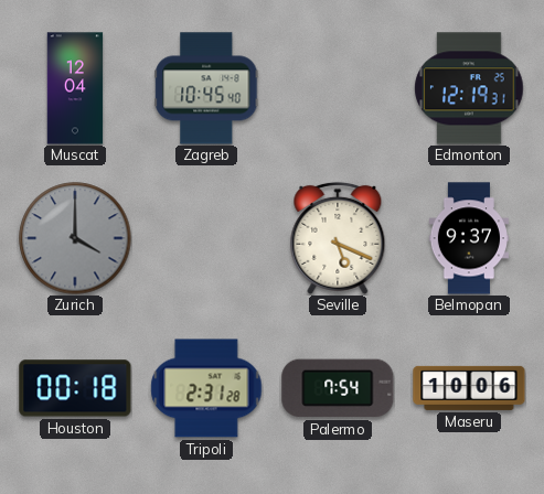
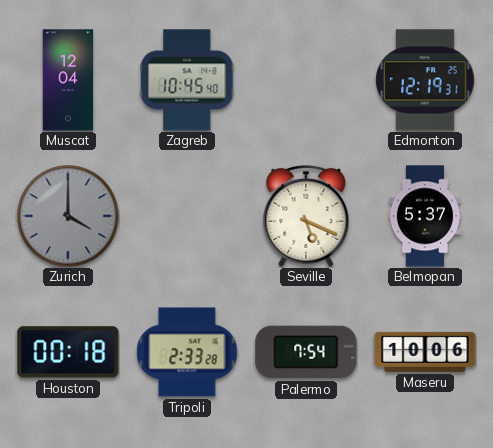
Belmopan: 9:37 -> 5:37 (425, 216)
Tripoli: 2:31 -> 2:33 (187, 352)
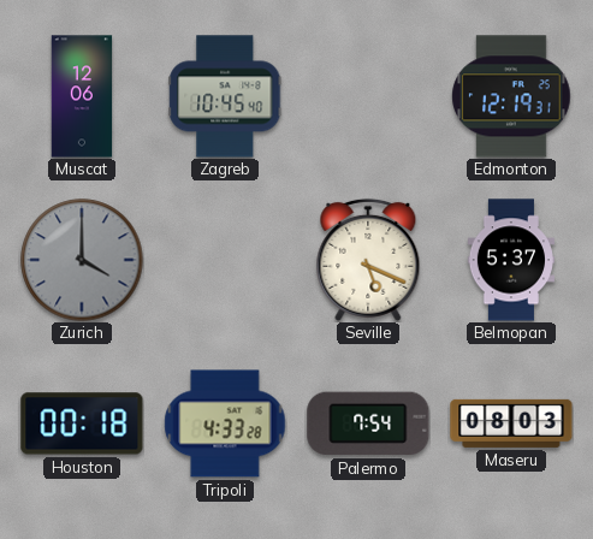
Muscat: 12:04 -> 12:06 (82, 96)
Tripoli: 2:33 -> 4:33 (225, 423)
Maseru: 10:06 -> 08:03 (511, 423)
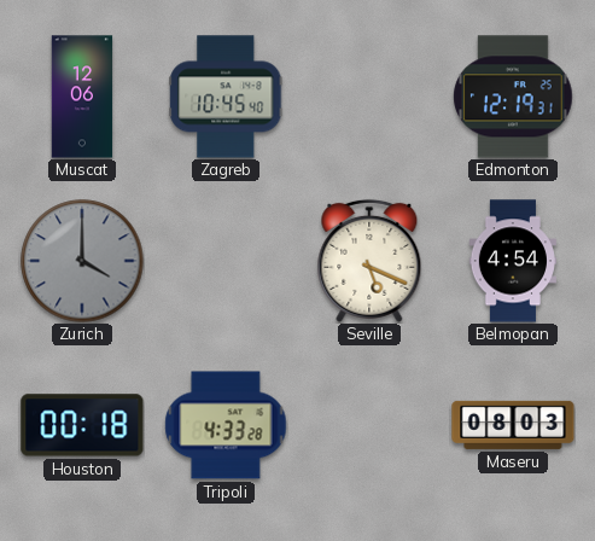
Belmopan: 5:37 -> 4:54 (513, 261)
Palermo: 7:54 -> none (368, 423)
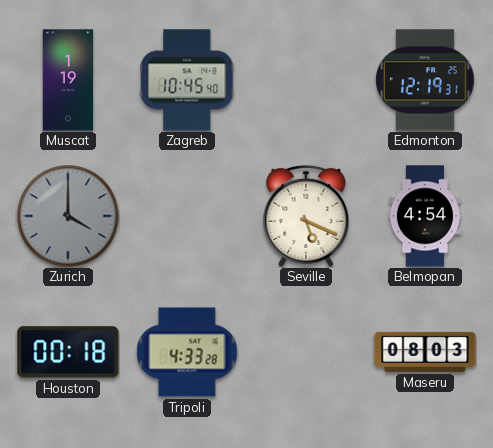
Muscat: 12:06 -> 1:19 (68, 80)
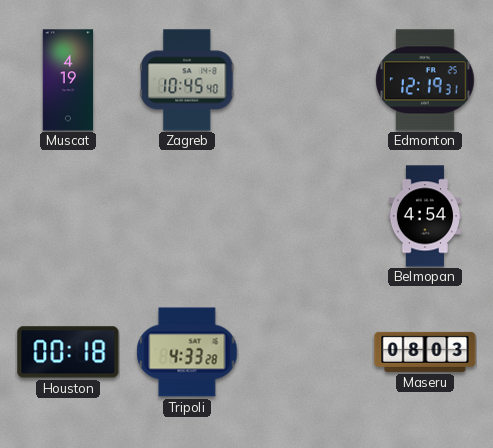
Muscat: 1:19 -> 4:19 (68, 80)
Zurich: 4:00 -> none (68, 216)
Seville: 5:19 -> none (306, 216)
